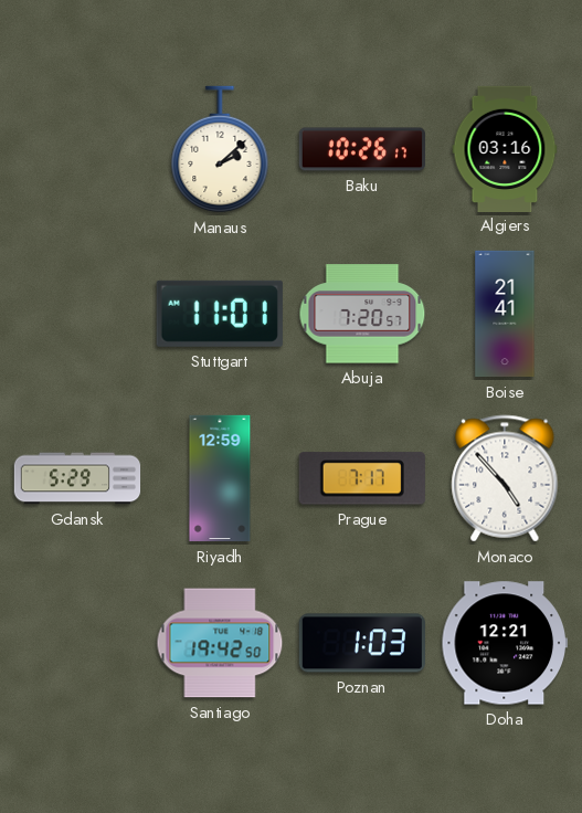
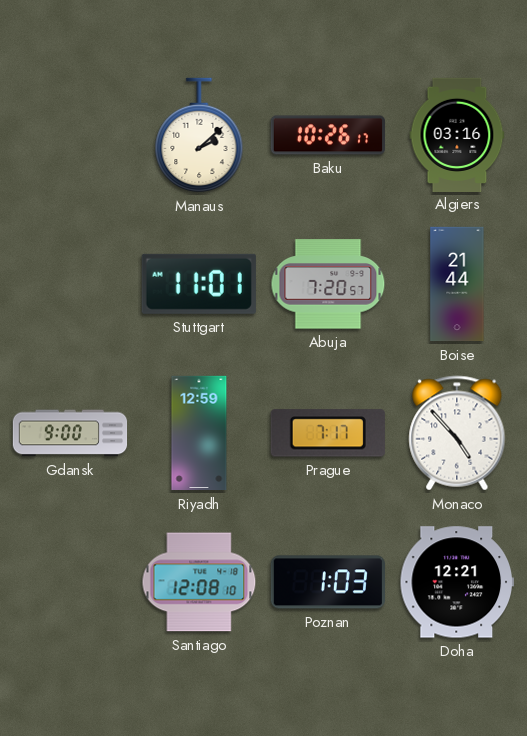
Boise: 21:41 -> 21:44 (457, 284)
Gdansk: 5:29 -> 9:00 (70, 433)
Santiago: 19:42 -> 12:08 (199, 582)
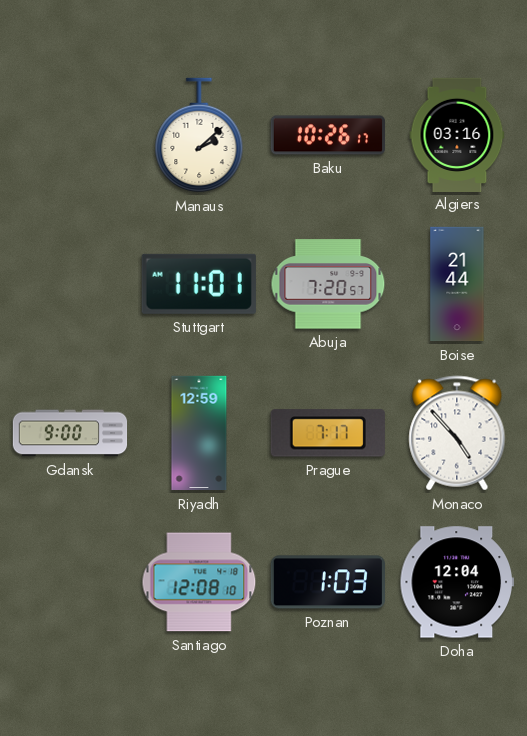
Doha: 12:21 -> 12:04 (457, 582)
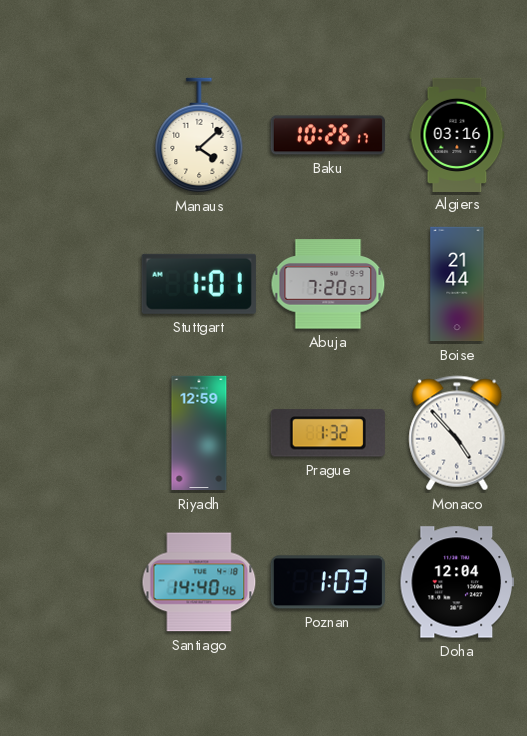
Manaus: 2:08 -> 4:08 (199, 135)
Stuttgart: 11:01 -> 1:01 (199, 284)
Gdansk: 9:00 -> none (70, 433)
Prague: 7:17 -> 1:32 (328, 433)
Santiago: 12:08 -> 14:40 (199, 582)
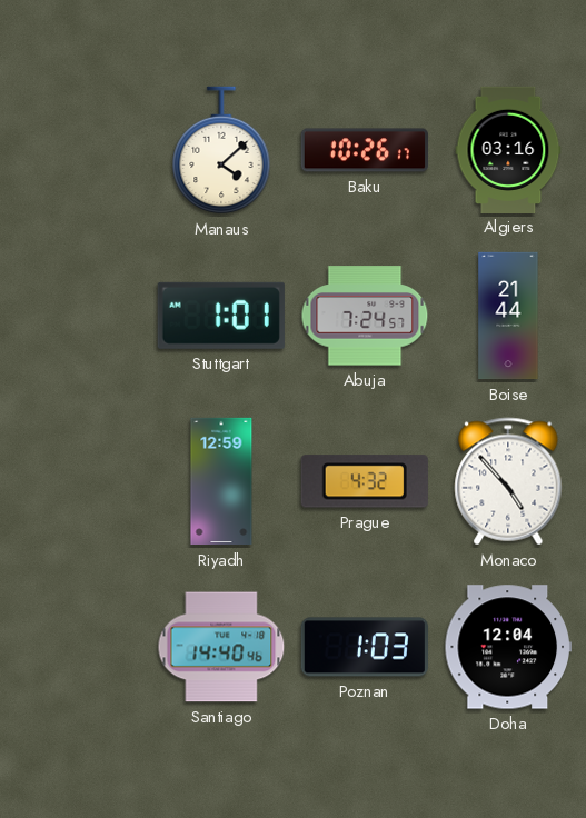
Abuja: 7:20 -> 7:24 (365, 316)
Prague: 1:32 -> 4:32 (365, 481)
